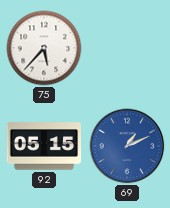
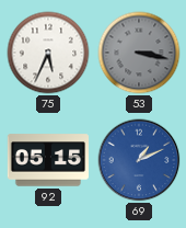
75: 5:37 -> 5:34 (48, 53)
53: none -> 3:17 (139, 53)
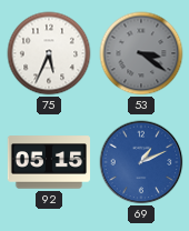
53: 3:17 -> 3:21 (141, 53)
